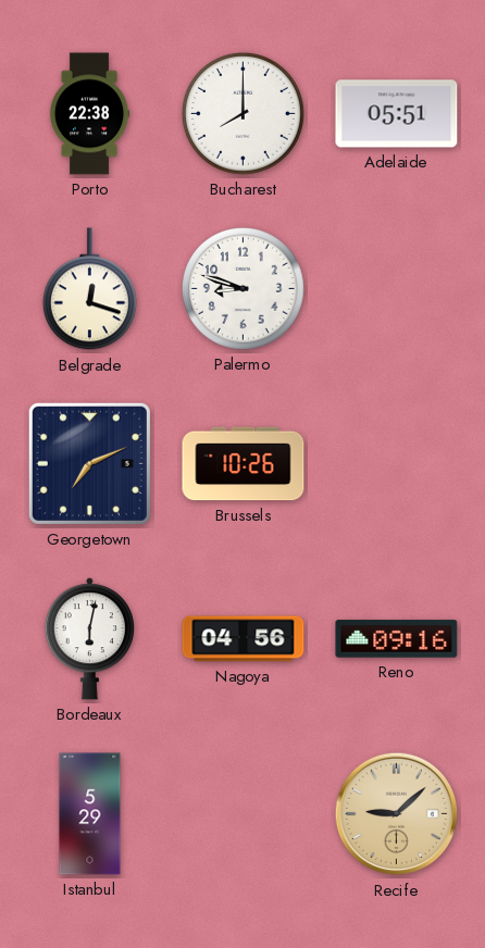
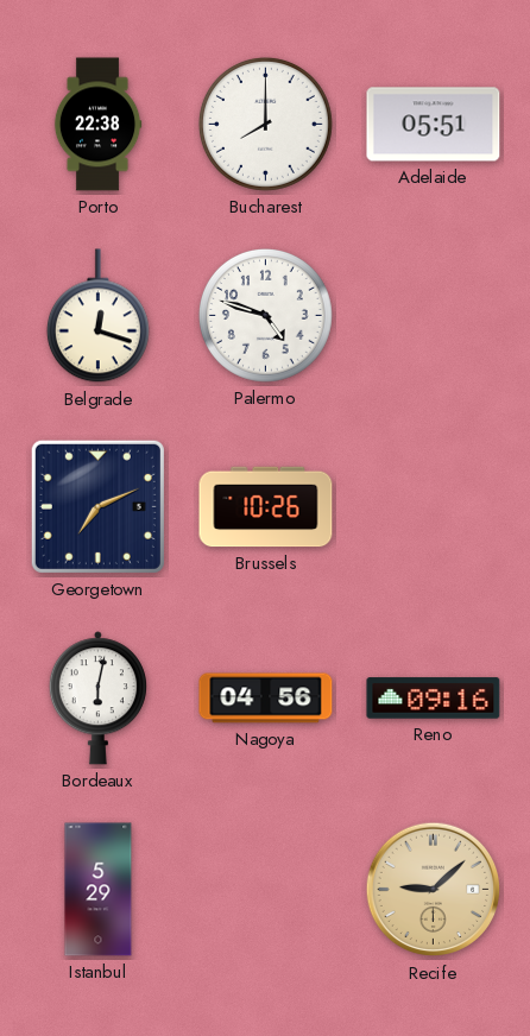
Palermo: 8:48 -> 4:48 (265, 315)
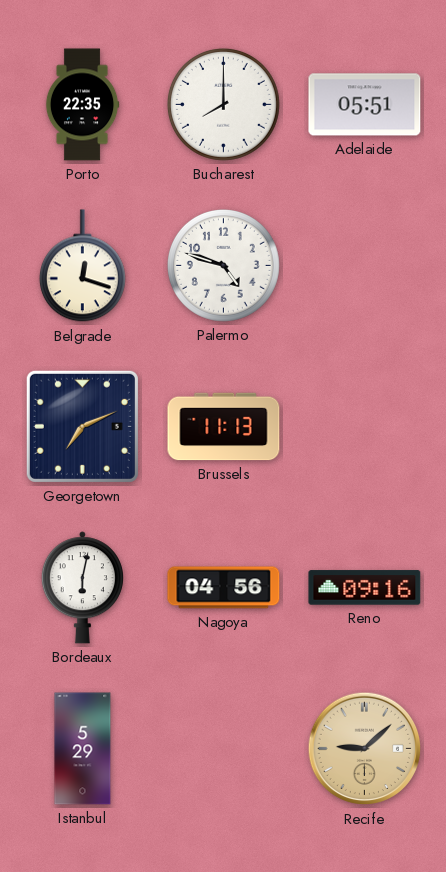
Porto: 22:38 -> 22:35 (82, 105)
Brussels: 10:26 -> 11:13 (224, 427)
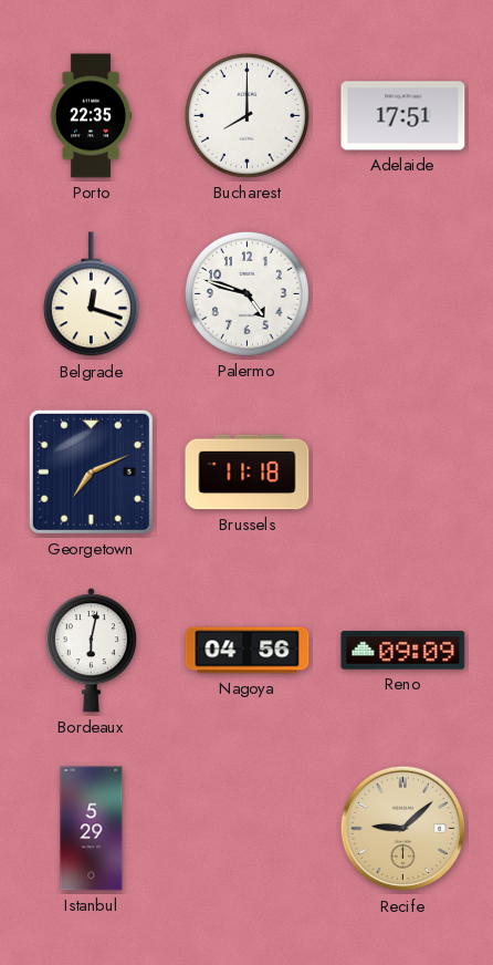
Adelaide: 05:51 -> 17:51 (403, 116)
Brussels: 11:13 -> 11:18 (248, 473)
Reno: 09:16 -> 09:09 (403, 651)
